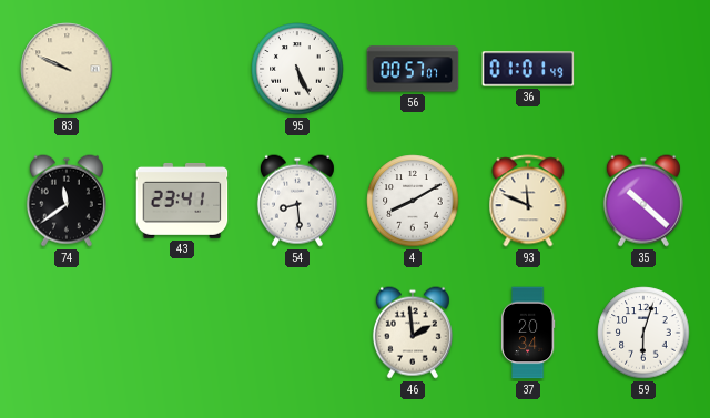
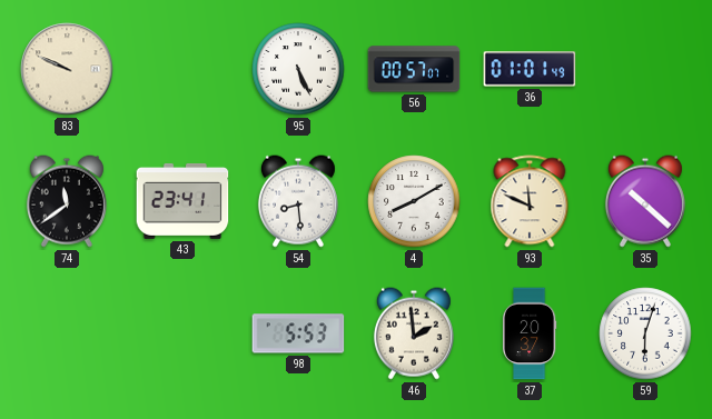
98: none -> 5:53 (298, 333)
37: 20:34 -> 20:37 (530, 333)
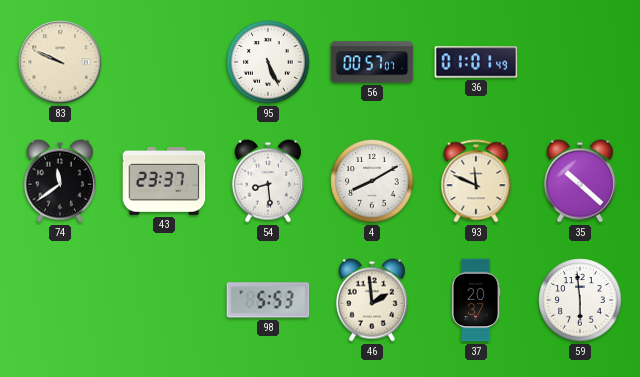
43: 23:41 -> 23:37 (164, 181)
59: 6:03 -> 5:59 (580, 300)
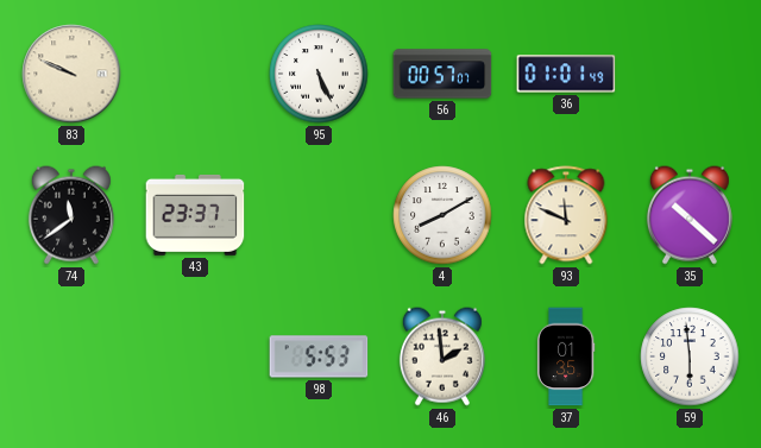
54: 8:29 -> none (268, 181)
37: 20:37 -> 01:35 (566, 356)
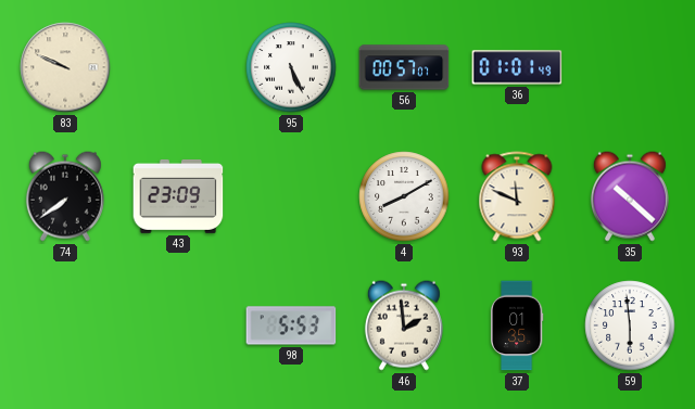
74: 11:39 -> 7:39 (65, 196)
43: 23:37 -> 23:09 (178, 196)
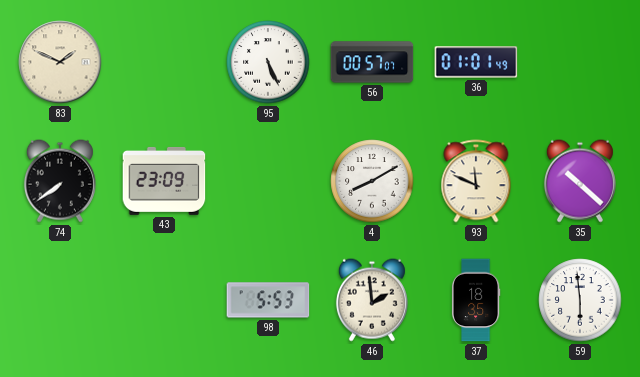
83: 9:49 -> 1:49 (60, 62)
37: 01:35 -> 18:35 (476, 300)
